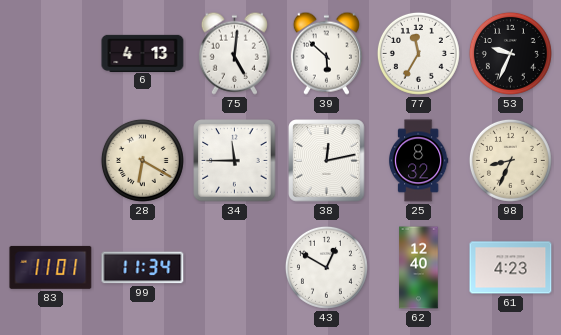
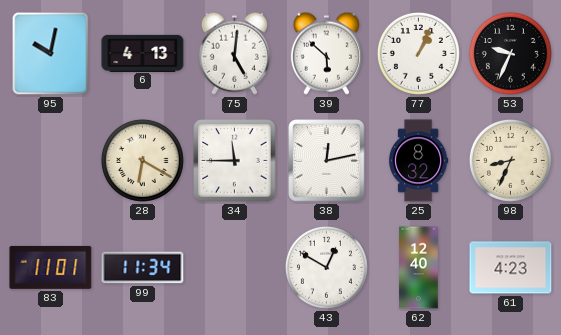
95: none -> 10:02 (51, 54)
77: 11:35 -> 1:04 (418, 53)
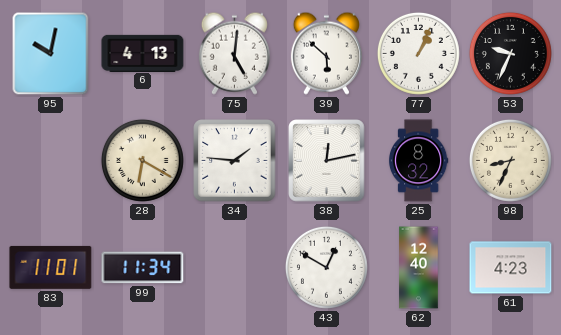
34: 11:45 -> 1:46 (235, 161)
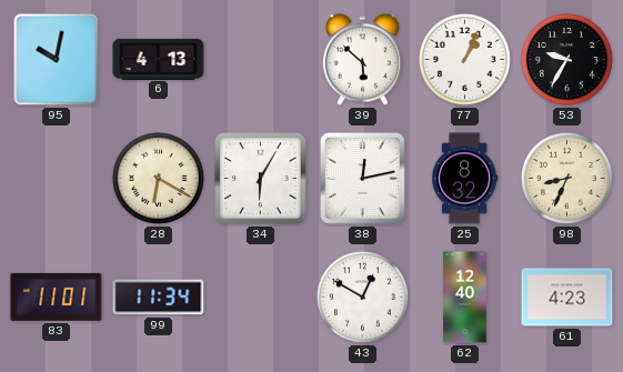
75: 5:01 -> none (234, 53)
53: 9:34 -> 9:35 (566, 59)
34: 1:46 -> 6:05 (261, 179)
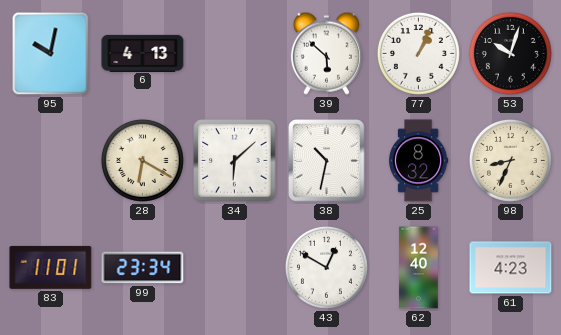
53: 9:35 -> 10:03 (510, 53)
34: 6:05 -> 6:08 (235, 161)
38: 12:13 -> 10:32 (327, 161)
99: 11:34 -> 23:34 (143, 268)
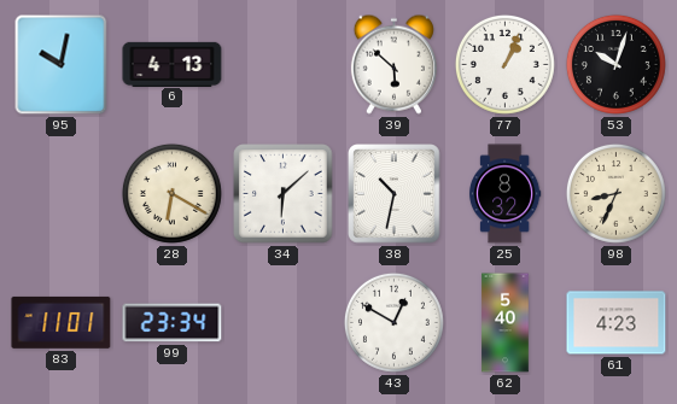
62: 12:40 -> 5:40 (506, 323)
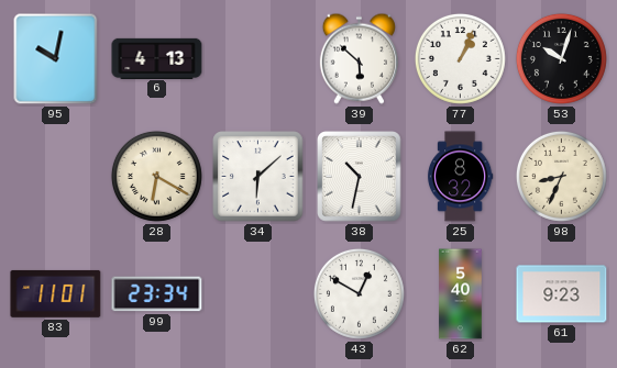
61: 4:23 -> 9:23 (562, 294)
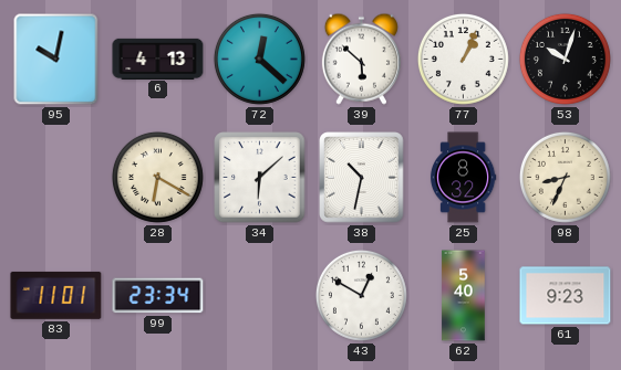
72: none -> 12:22 (259, 59)
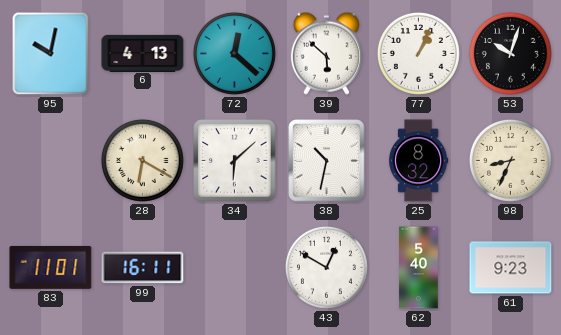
99: 23:34 -> 16:11 (143, 268)
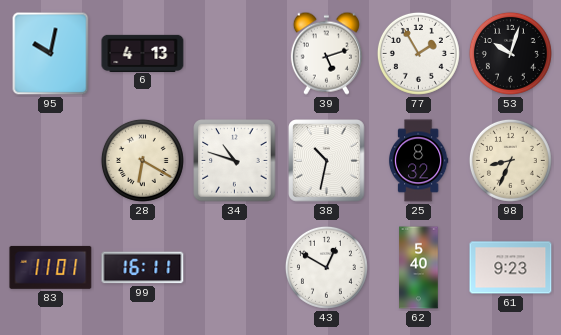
72: 12:22 -> none (234, 53)
39: 5:52 -> 5:12 (326, 53)
77: 1:04 -> 1:55 (418, 53)
34: 6:08 -> 10:48 (235, 161)
